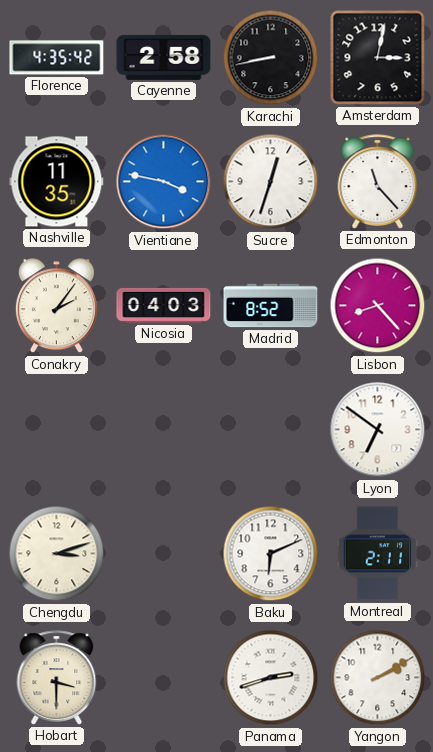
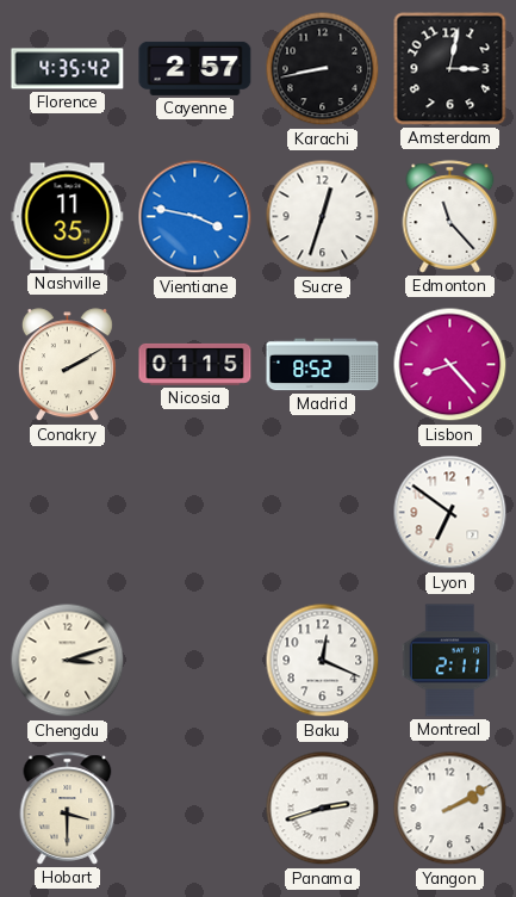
Cayenne: 2:58 -> 2:57 (195, 68)
Conakry: 2:06 -> 2:10 (67, 365)
Nicosia: 04:03 -> 01:15 (195, 364)
Baku: 6:11 -> 12:19 (323, 661)
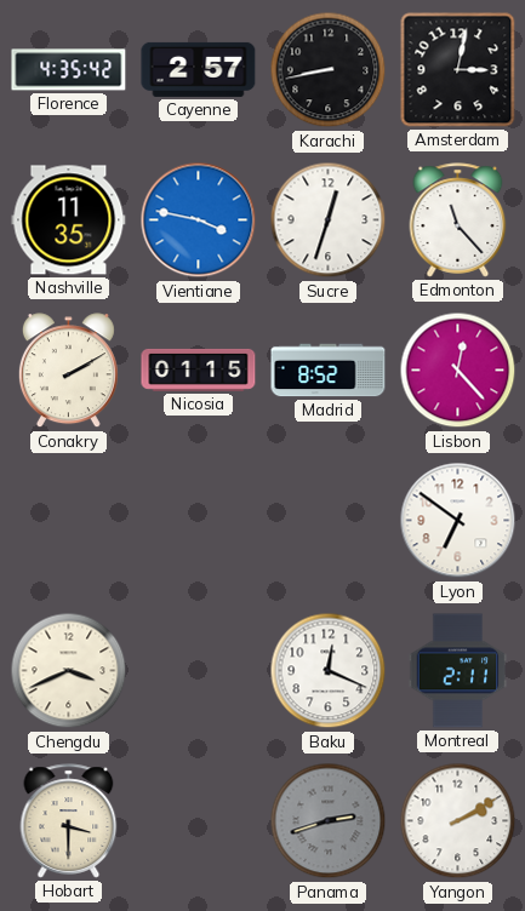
Lisbon: 8:23 -> 12:23 (458, 371)
Chengdu: 3:12 -> 3:41 (69, 671)
Panama dial: white -> grey (329, 821)
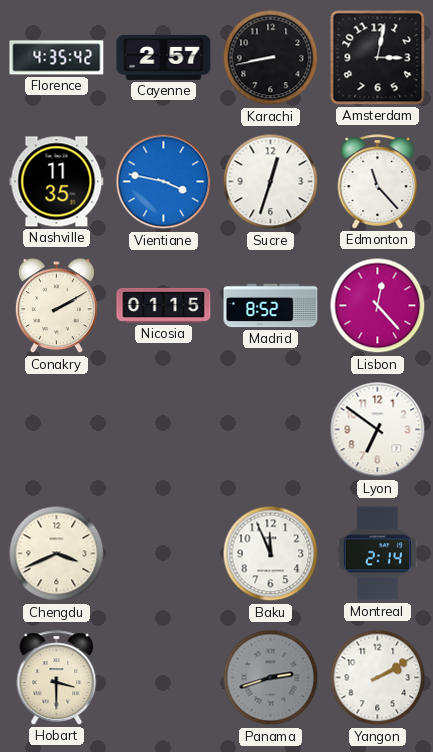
Baku: 12:19 -> 11:56 (271, 554)
Montreal: 2:11 -> 2:14 (378, 554)
